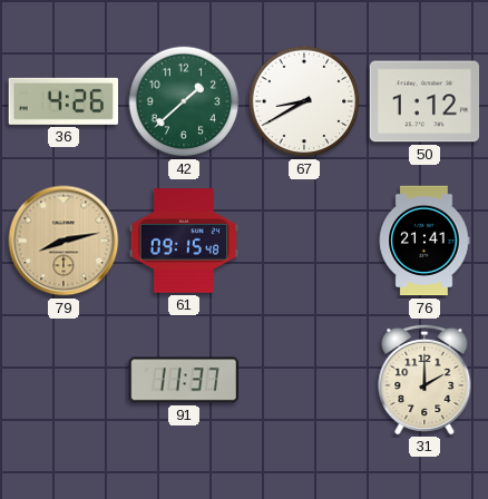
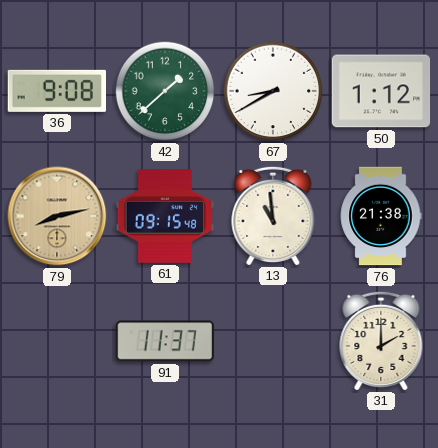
36: 4:26 -> 9:08 (56, 91)
13: none -> 10:59 (273, 215)
76: 21:41 -> 21:38 (381, 216)
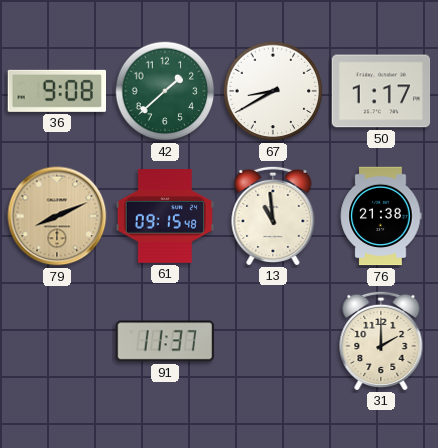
50: 1:12 -> 1:17 (381, 91)
79: 8:13 -> 8:11 (57, 216)
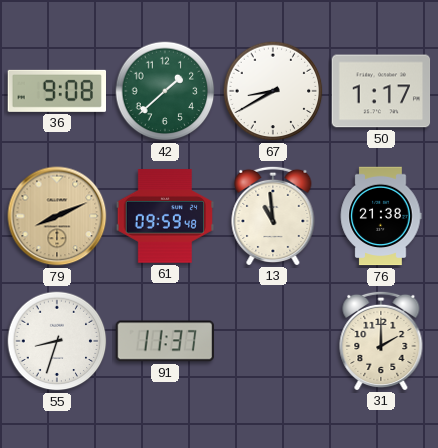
61: 09:15 -> 09:59 (165, 216)
55: none -> 8:33 (57, 341)
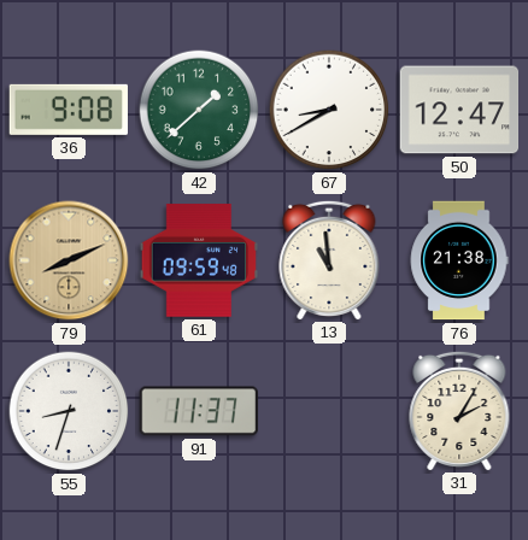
50: 1:17 -> 12:47 (459, 110)
31: 2:00 -> 2:05 (459, 410)
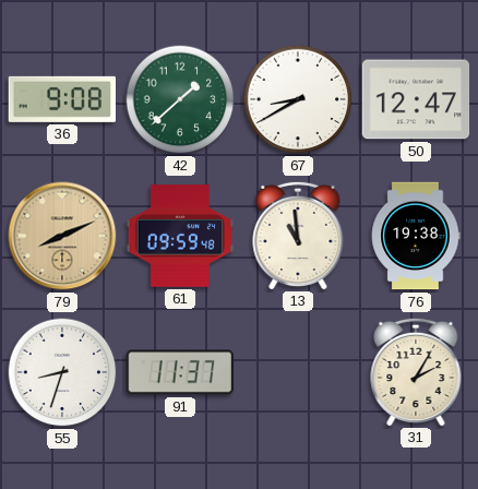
76: 21:38 -> 19:38 (416, 236)
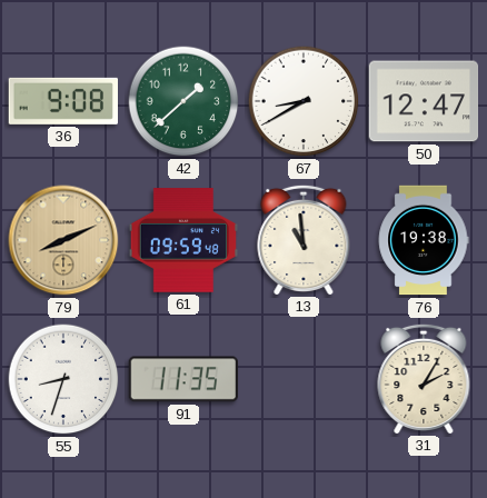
91: 11:37 -> 11:35 (182, 379)
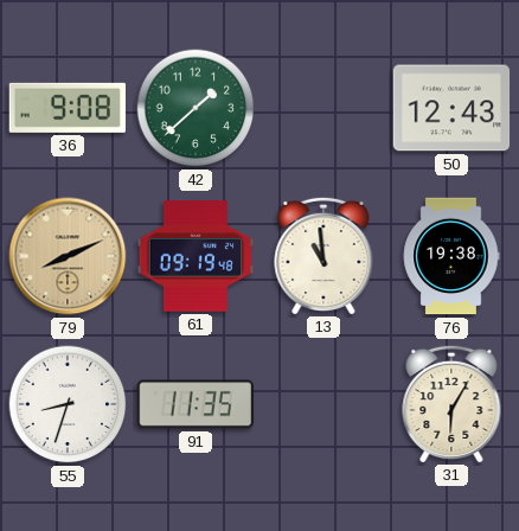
67: 8:40 -> none (304, 101)
50: 12:47 -> 12:43 (451, 108)
61: 09:59 -> 09:19 (196, 256)
31: 2:05 -> 6:05 (451, 403)
